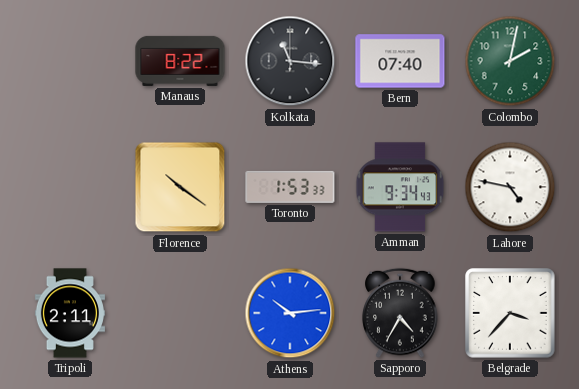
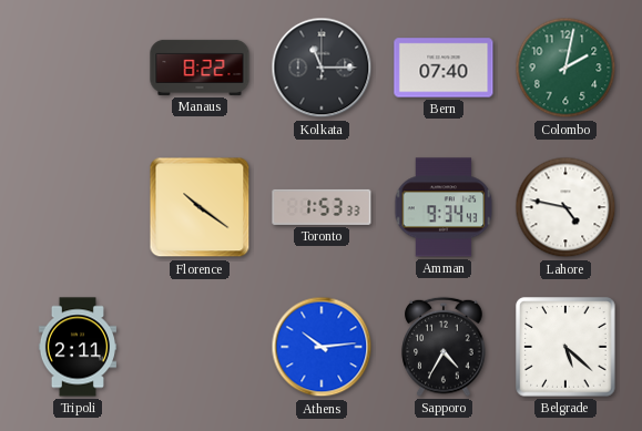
Kolkata: 11:16 -> 11:15 (322, 68)
Belgrade: 3:37 -> 5:22 (565, 347)
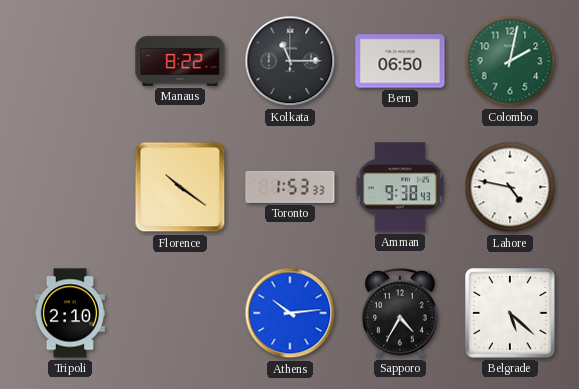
Bern: 07:40 -> 06:50 (400, 61)
Amman: 9:34 -> 9:38 (400, 187)
Tripoli: 2:11 -> 2:10 (70, 313)
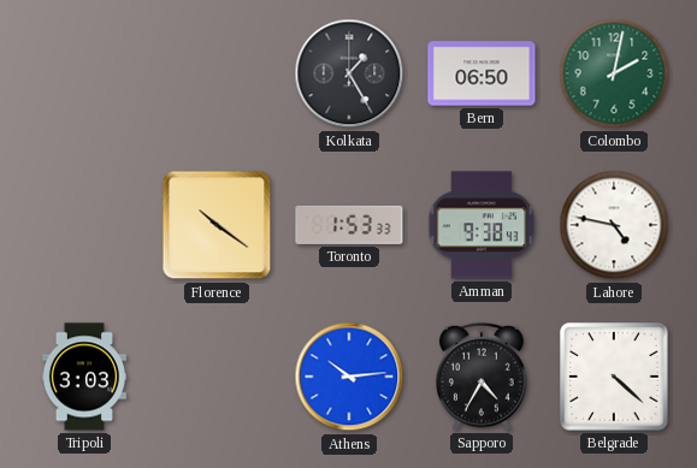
Manaus: 8:22 -> none (180, 61)
Kolkata: 11:15 -> 1:25 (349, 73)
Tripoli: 2:10 -> 3:03 (84, 377)
Belgrade: 5:22 -> 4:22 (614, 377)
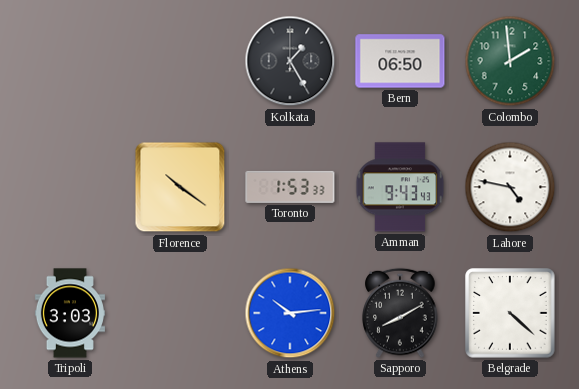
Colombo: 2:02 -> 1:59 (510, 61)
Amman: 9:38 -> 9:43 (400, 187)
Sapporo: 4:35 -> 8:10 (400, 313)
